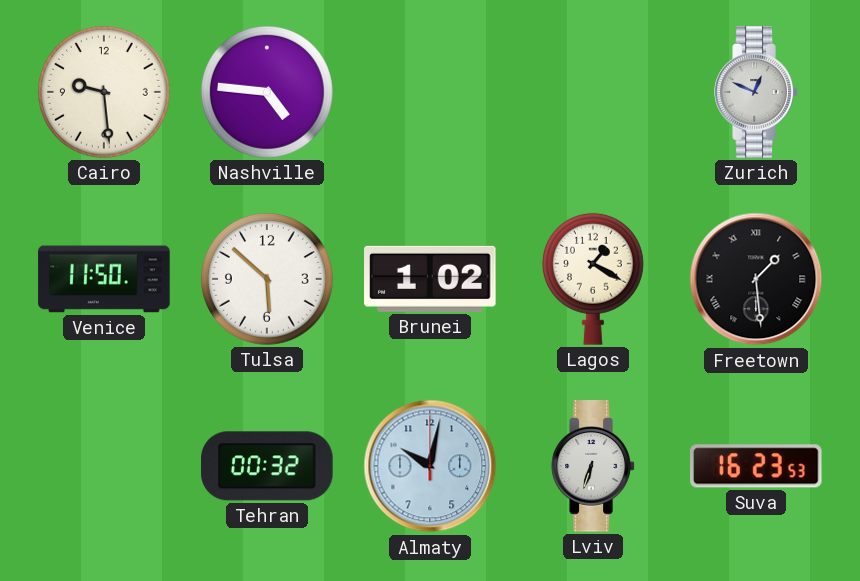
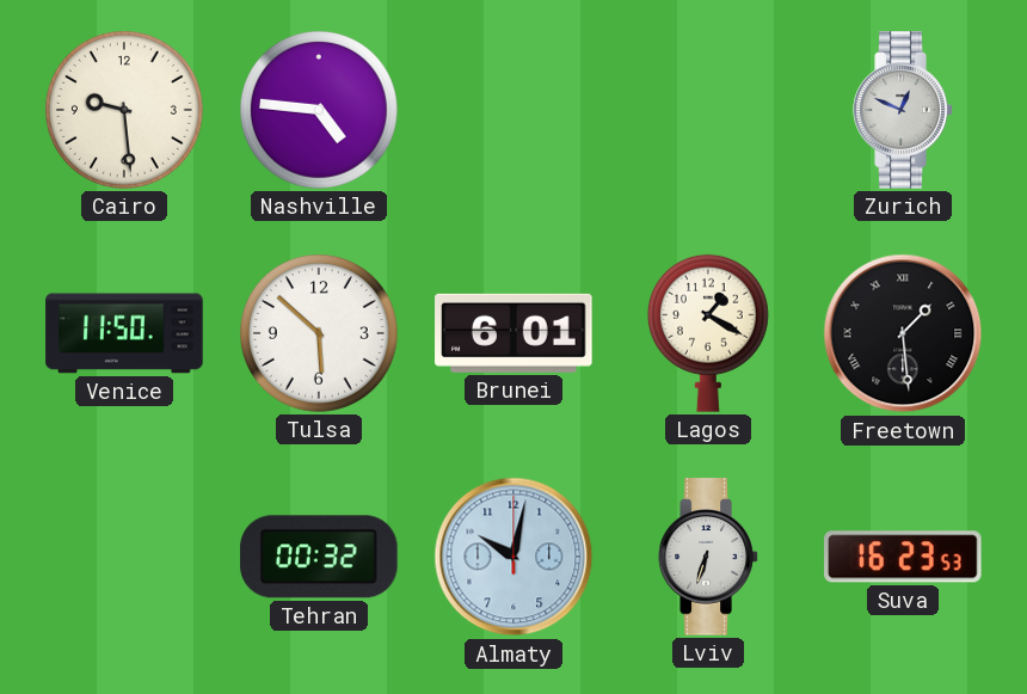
Brunei: 1:02 -> 6:01 (513, 333)
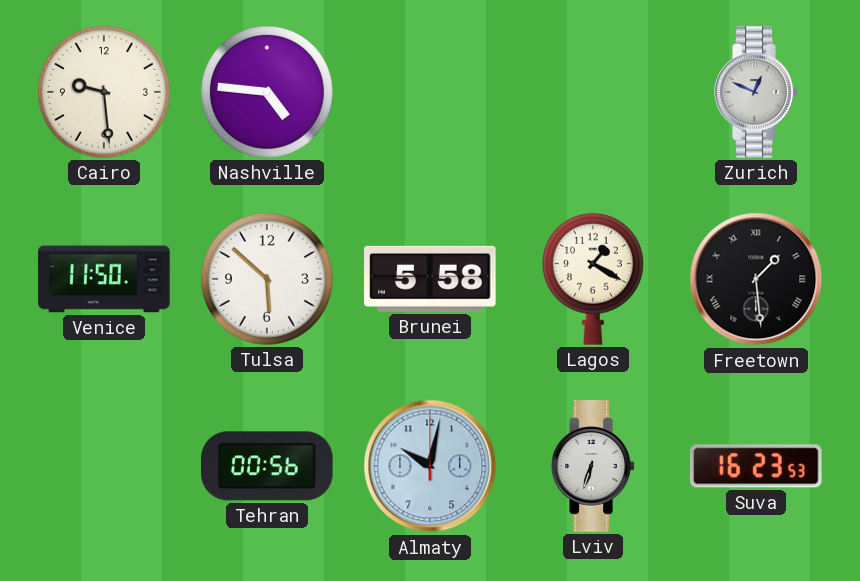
Brunei: 6:01 -> 5:58 (430, 279)
Tehran: 00:32 -> 00:56 (267, 466)
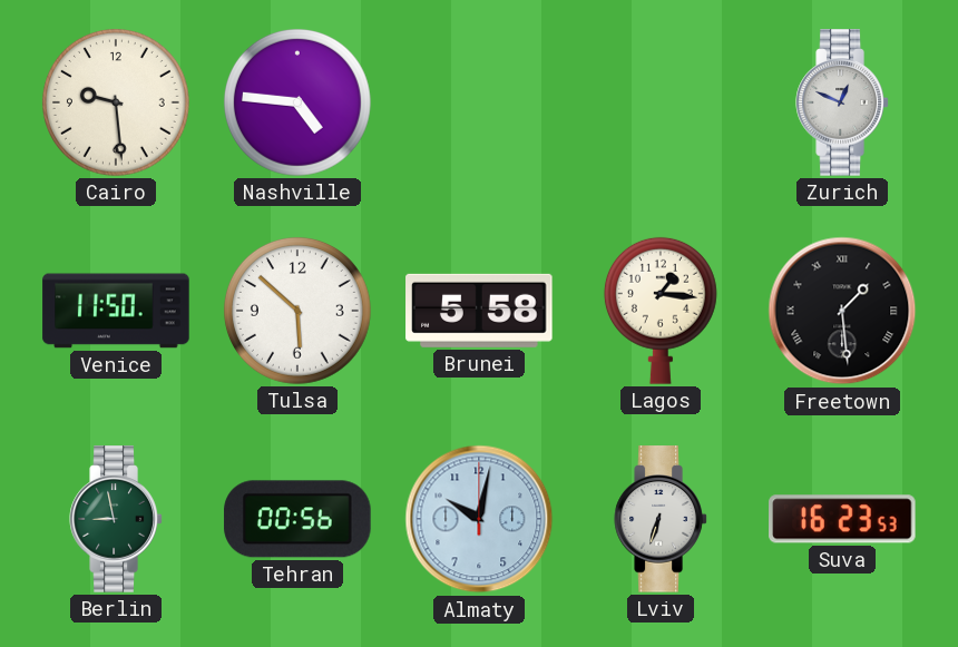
Lagos: 1:20 -> 1:16 (661, 311)
Berlin: none -> 8:58 (116, 519)
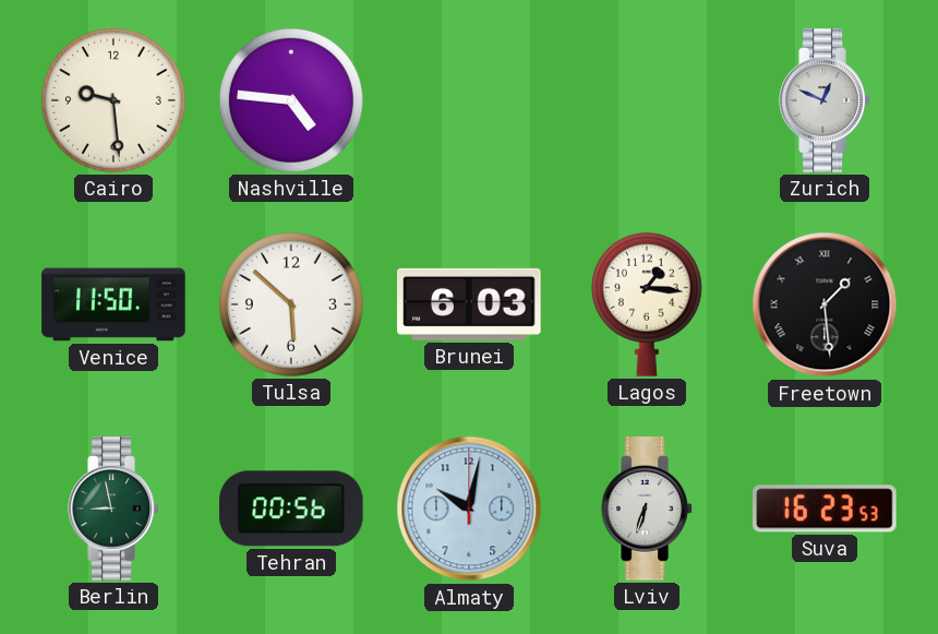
Brunei: 5:58 -> 6:03 (469, 304)
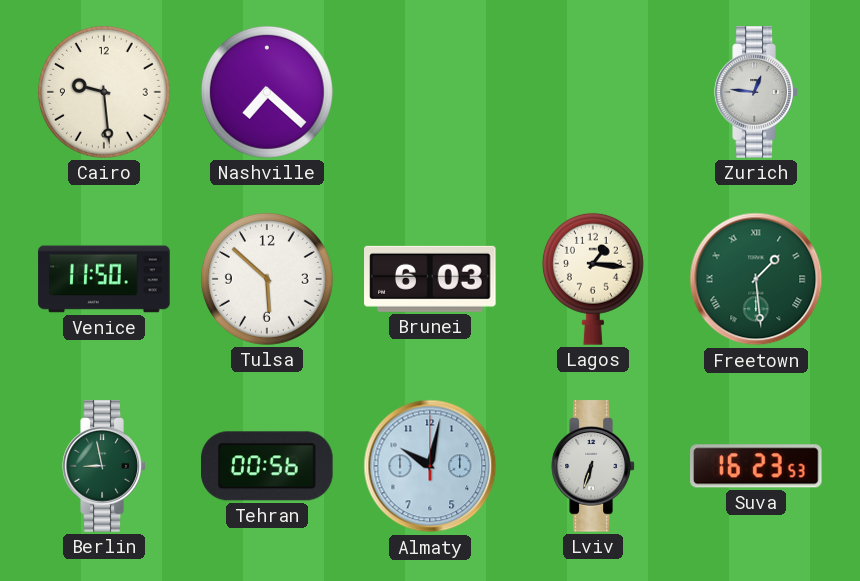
Nashville: 4:46 -> 7:22 (267, 92)
Zurich: 12:49 -> 12:46 (756, 92)
Freetown dial: black -> green (756, 279)
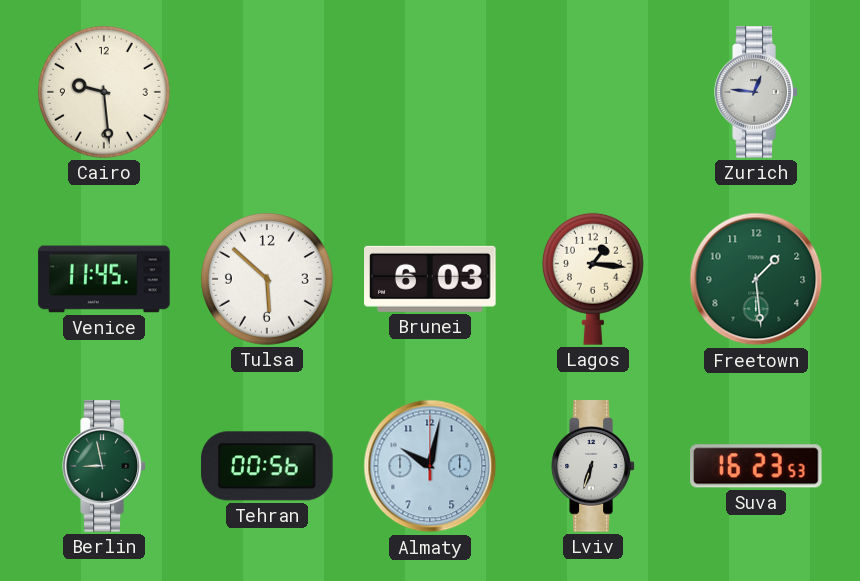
Nashville: 7:22 -> none (267, 92)
Venice: 11:50 -> 11:45 (104, 279)
Freetown numerals: Roman -> Arabic (756, 279)
